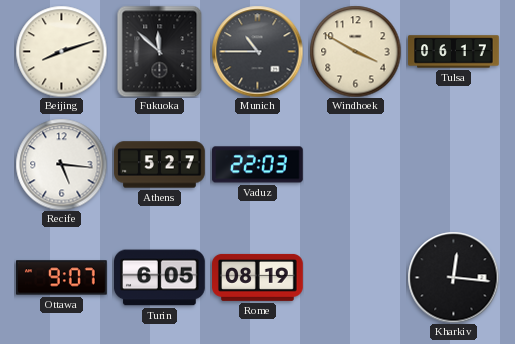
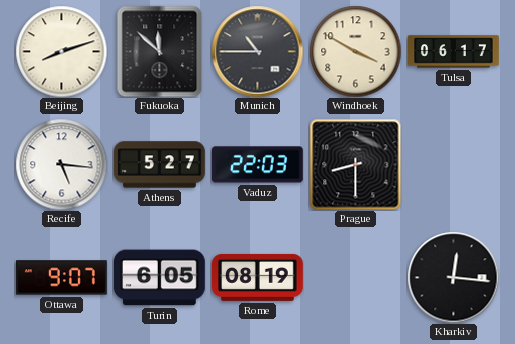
Prague: none -> 8:30 (355, 164)
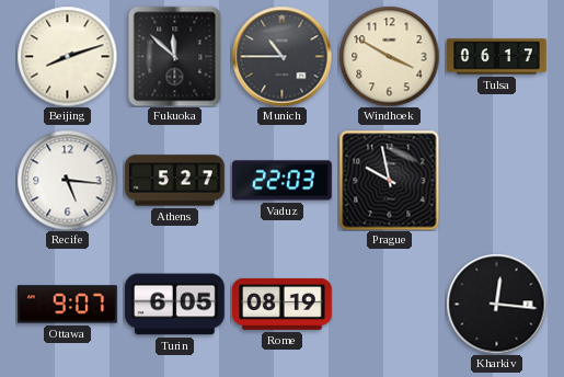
Prague: 8:30 -> 9:58 (389, 180)
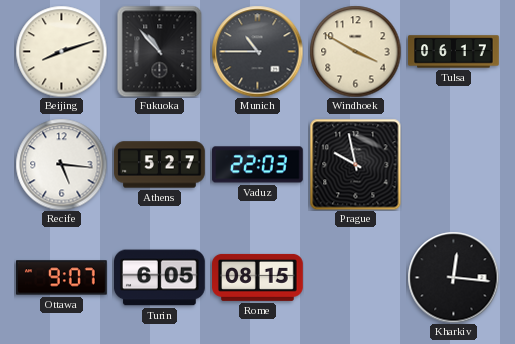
Fukuoka: 11:52 -> 10:53 (160, 51)
Rome: 08:19 -> 08:15 (258, 277)
